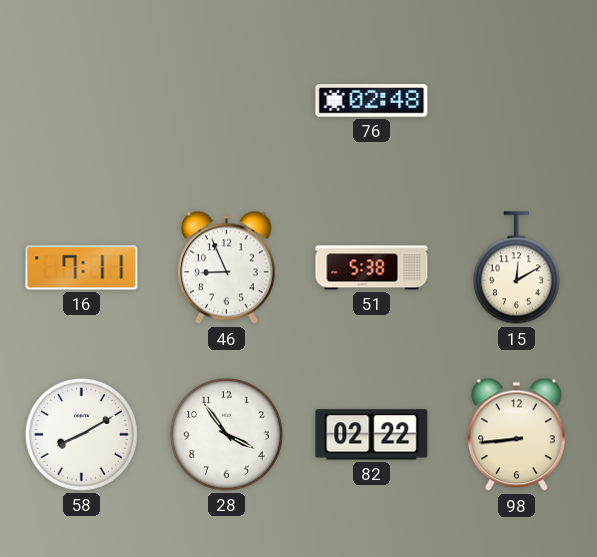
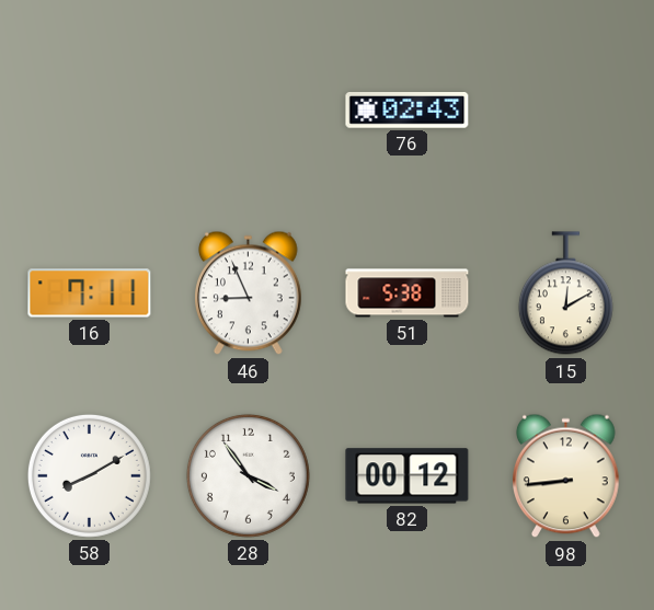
76: 02:48 -> 02:43 (408, 111)
82: 02:22 -> 00:12 (408, 476)
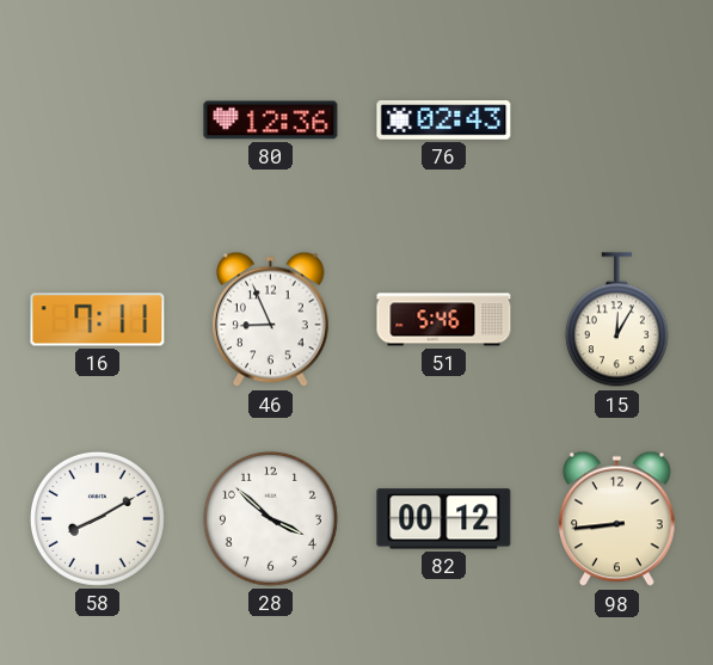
80: none -> 12:36 (271, 121)
51: 5:38 -> 5:46 (444, 320)
15: 12:10 -> 12:05 (616, 320)
28: 3:54 -> 3:52 (270, 518)
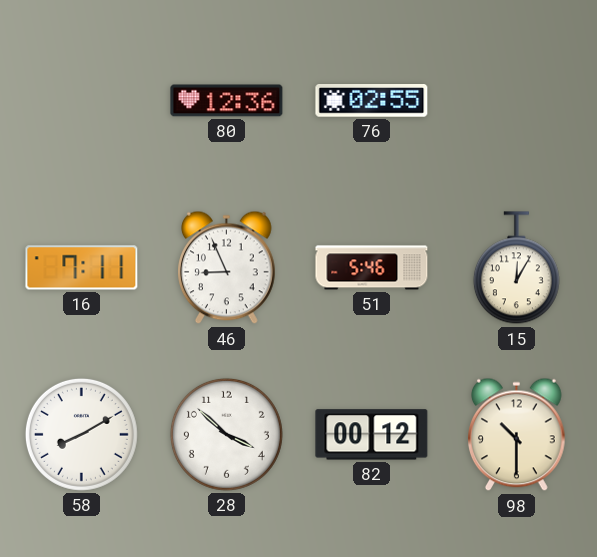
76: 02:43 -> 02:55 (372, 101)
98: 8:44 -> 10:30 (517, 435)
